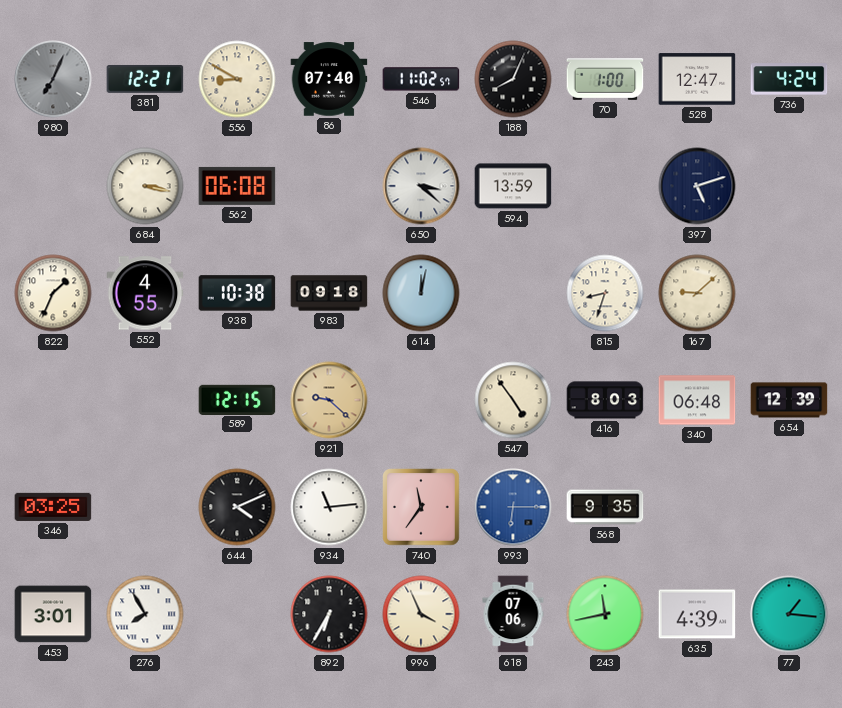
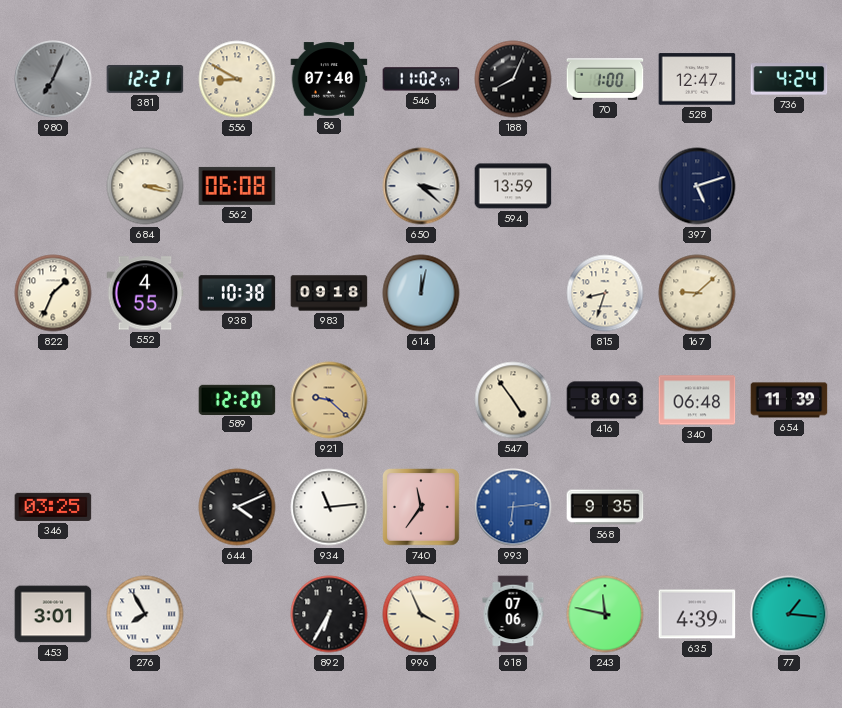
589: 12:15 -> 12:20 (237, 399)
654: 12:39 -> 11:39 (789, 400)
993: 6:15 -> 6:14 (513, 507)
243: 11:43 -> 11:47 (605, 614)
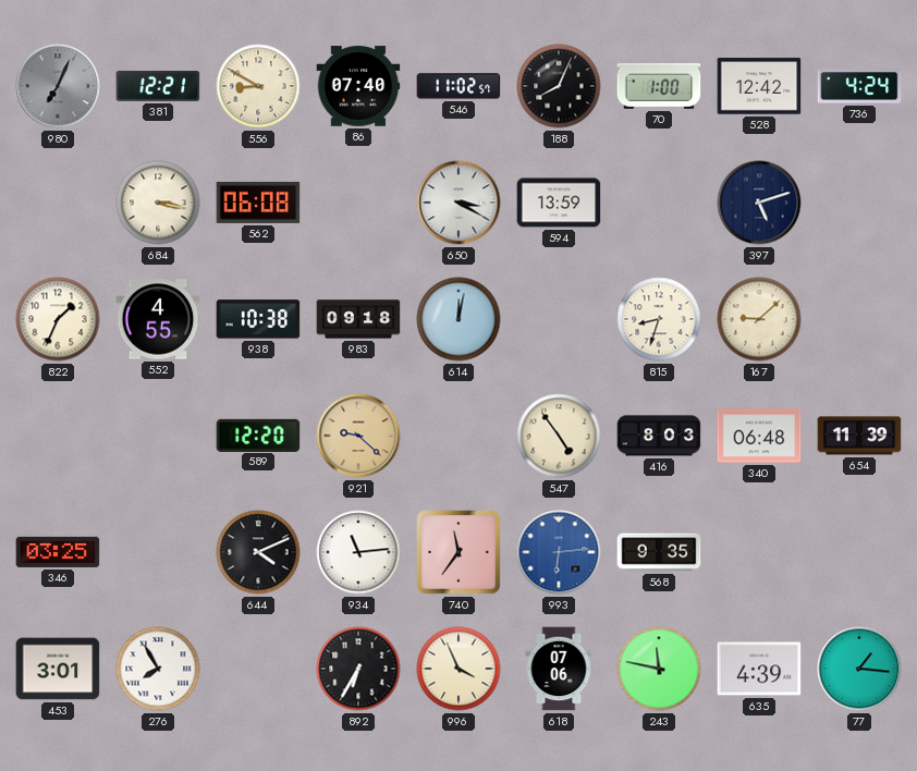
528: 12:47 -> 12:42 (759, 86)
650: 3:22 -> 3:20 (458, 203)
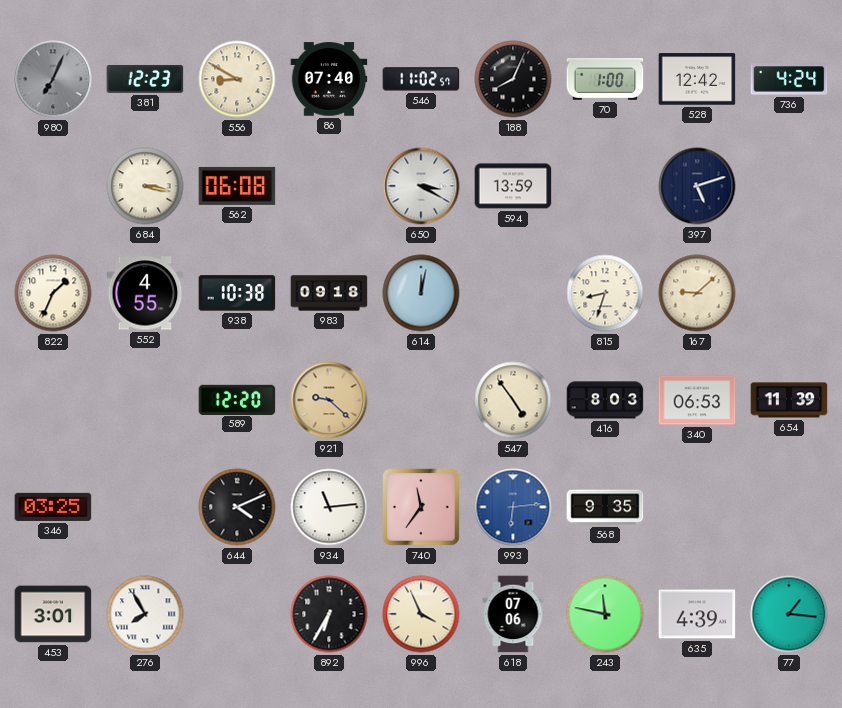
381: 12:21 -> 12:23 (145, 79)
340: 06:48 -> 06:53 (697, 400)
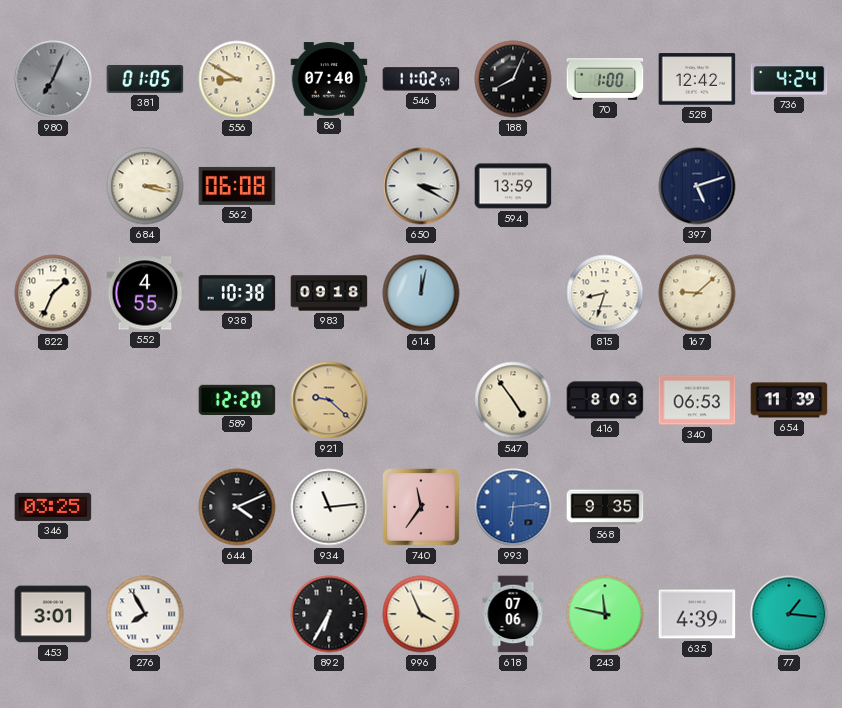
381: 12:23 -> 01:05 (145, 79)
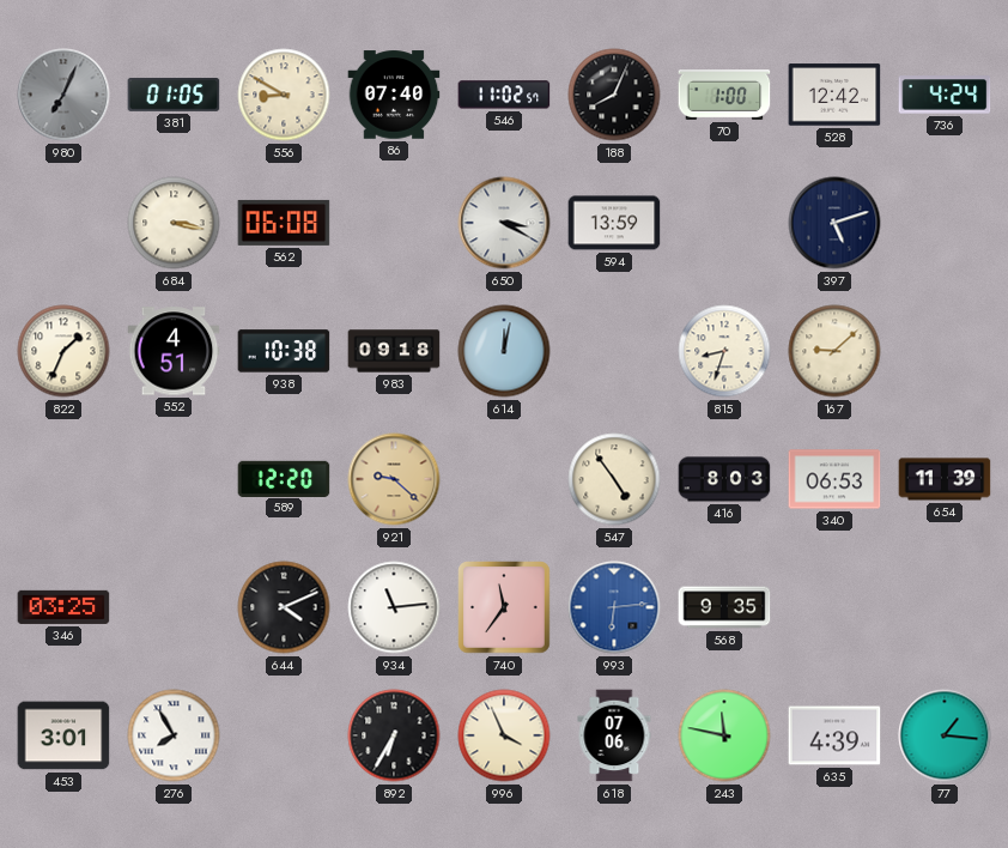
552: 4:55 -> 4:51 (174, 351)
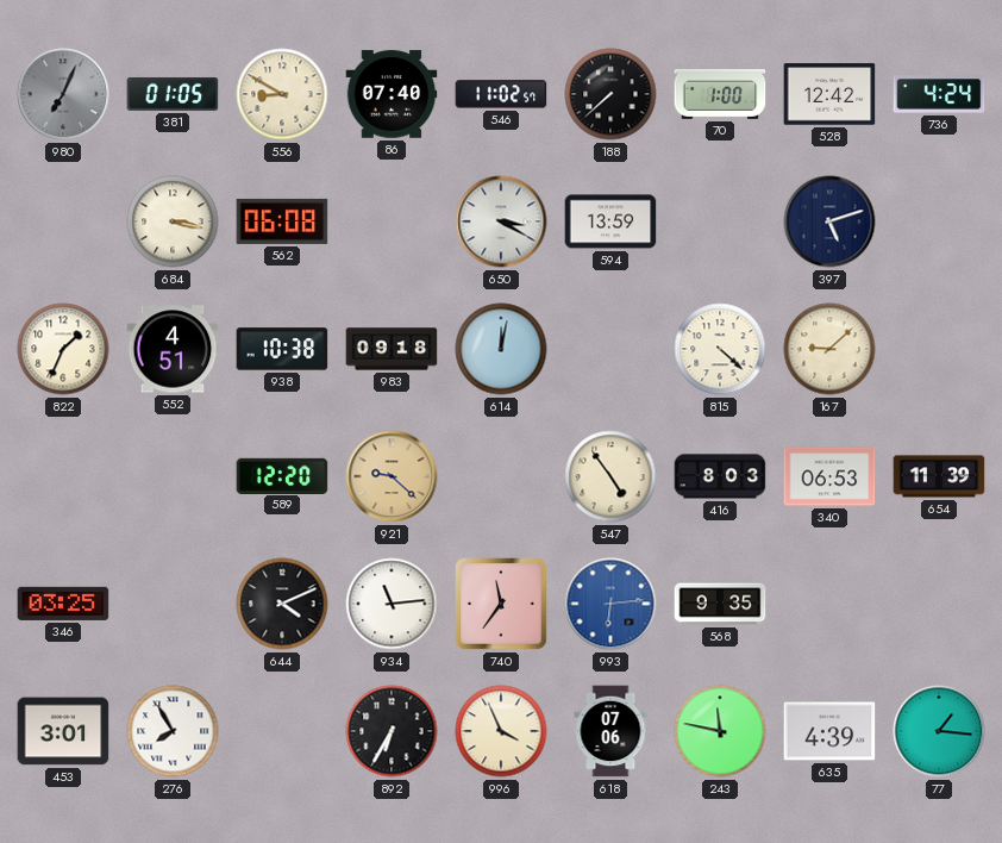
188: 8:04 -> 7:38 (610, 94)
815: 8:33 -> 4:22 (720, 349)
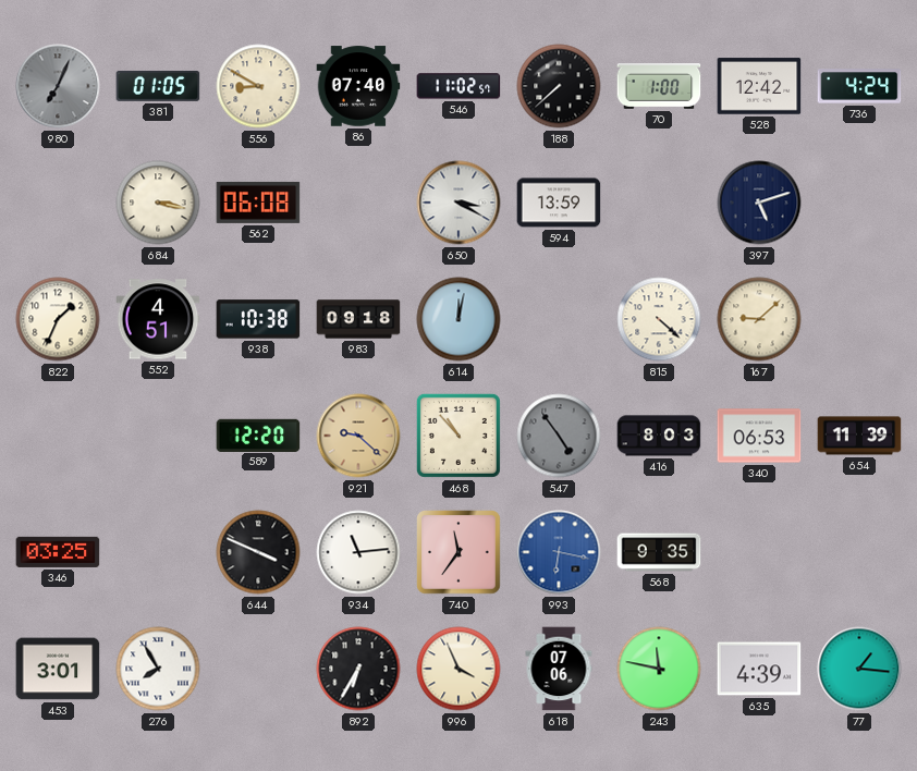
468: none -> 10:53 (458, 436)
547 dial: cream -> grey (559, 436)
644: 4:11 -> 3:49 (258, 552)
993: 6:14 -> 6:17 (559, 552)
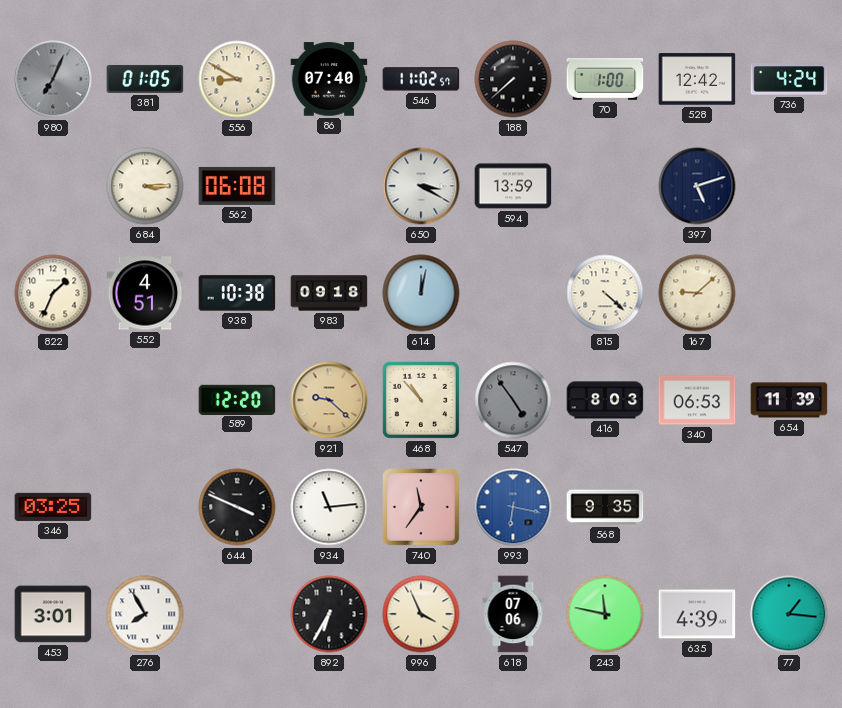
684: 3:17 -> 3:15 (145, 186)
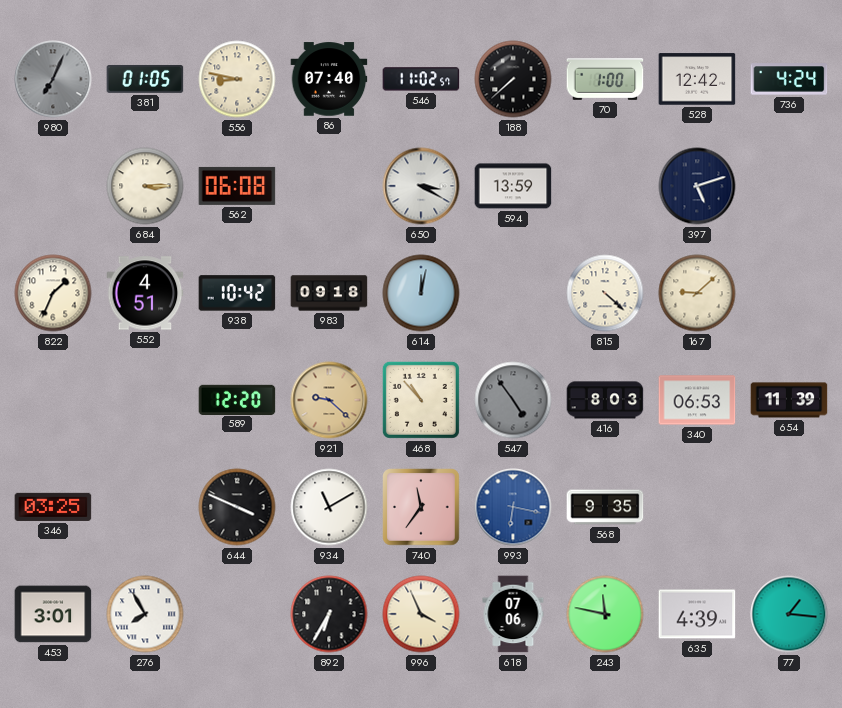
556: 8:50 -> 8:47 (237, 79)
938: 10:38 -> 10:42 (237, 293)
934: 11:14 -> 11:10 (329, 507)
